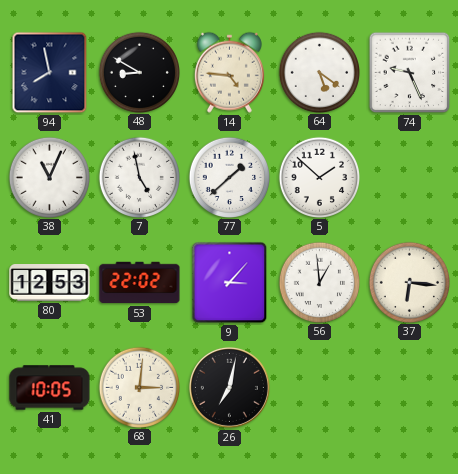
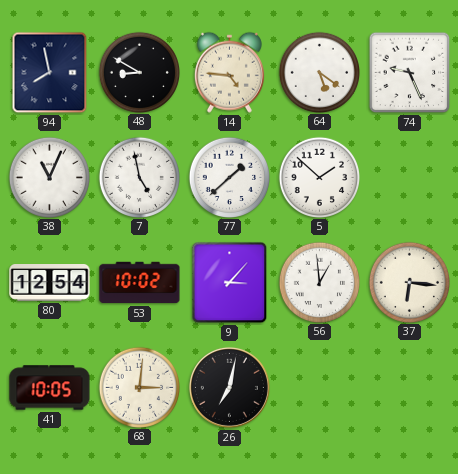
80: 12:53 -> 12:54 (50, 283)
53: 22:02 -> 10:02 (140, 283)
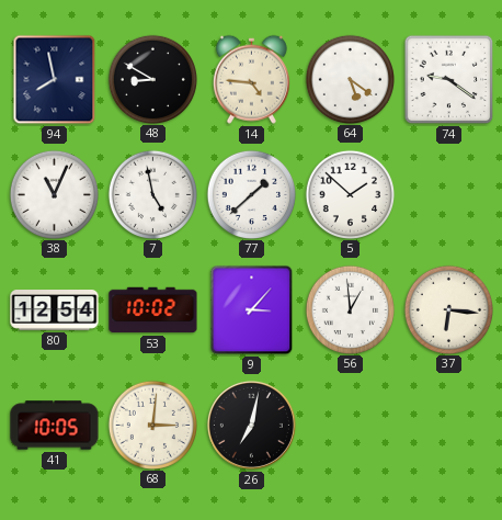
74: 9:26 -> 9:21 (449, 80)
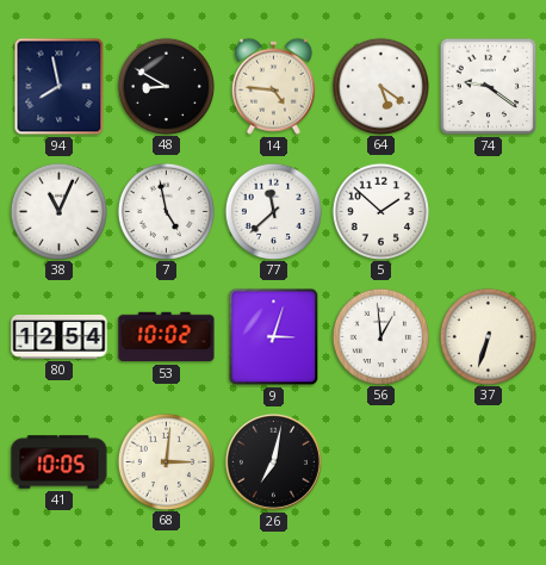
77: 1:38 -> 11:38 (273, 211)
9: 3:07 -> 3:03 (274, 337)
37: 6:16 -> 6:33 (488, 336)
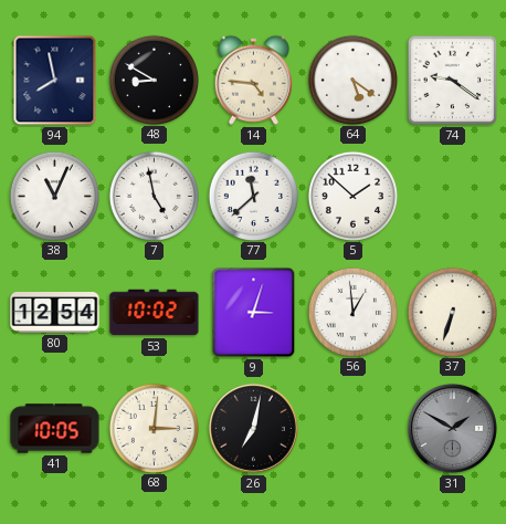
31: none -> 1:50 (452, 428)
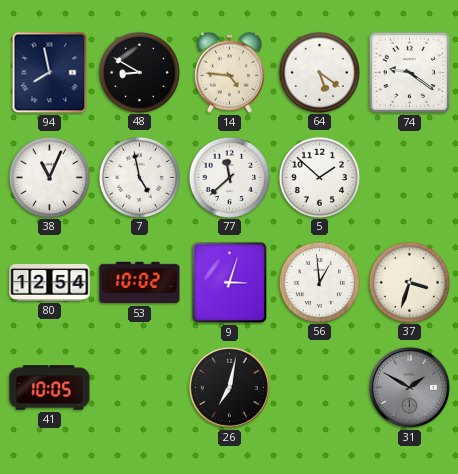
37: 6:33 -> 3:33 (409, 282)
68: 3:01 -> none (154, 428)
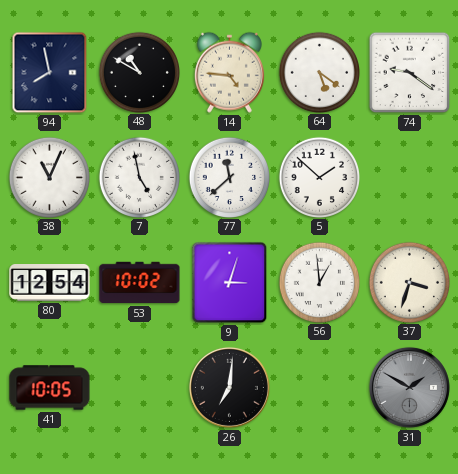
48: 8:50 -> 10:50 (139, 72)
26: 7:02 -> 7:01 (229, 387)
